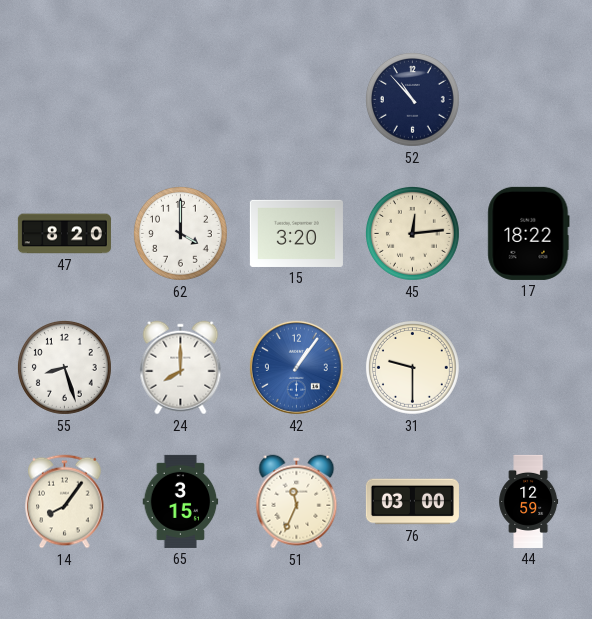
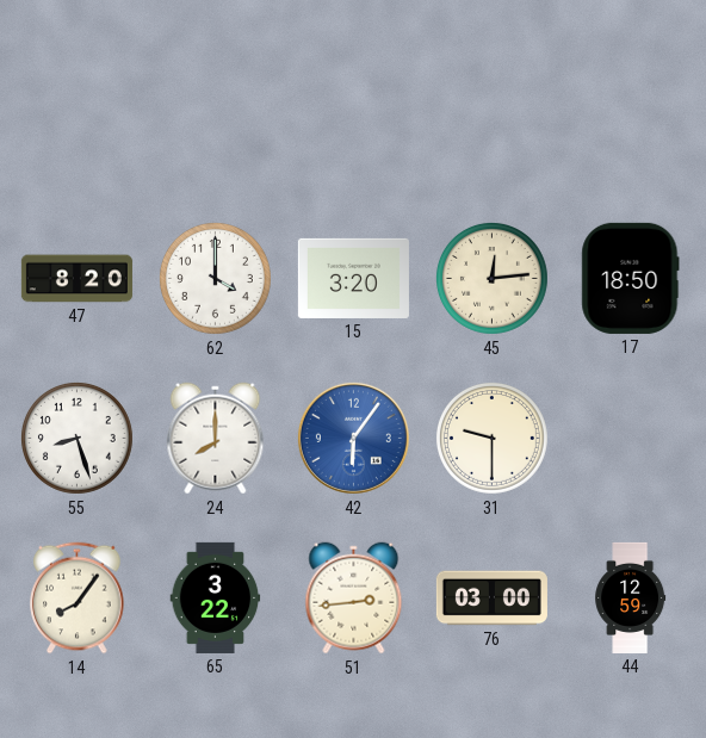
52: 10:53 -> none (412, 99)
17: 18:22 -> 18:50 (631, 278)
42: 1:06 -> 6:06 (353, 438)
65: 3:15 -> 3:22 (216, 597)
51: 11:34 -> 2:44 (354, 599)
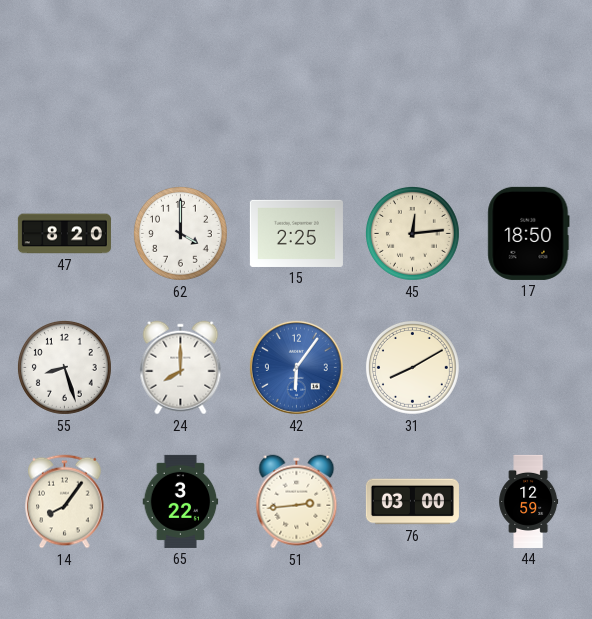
15: 3:20 -> 2:25 (296, 233)
31: 9:30 -> 8:10 (412, 367)
